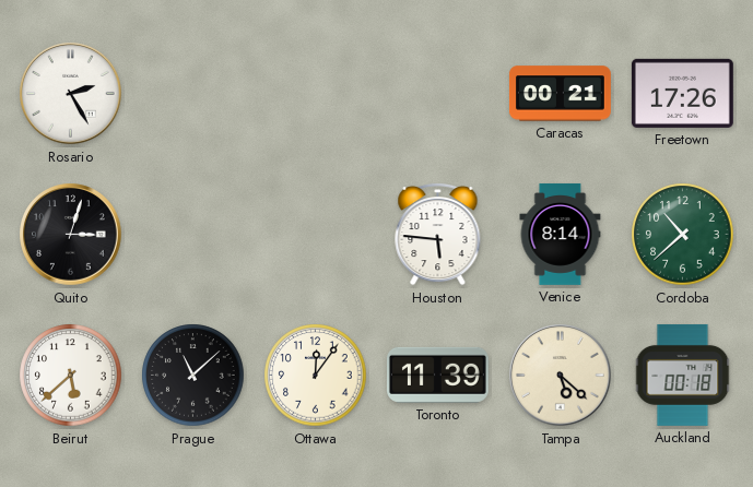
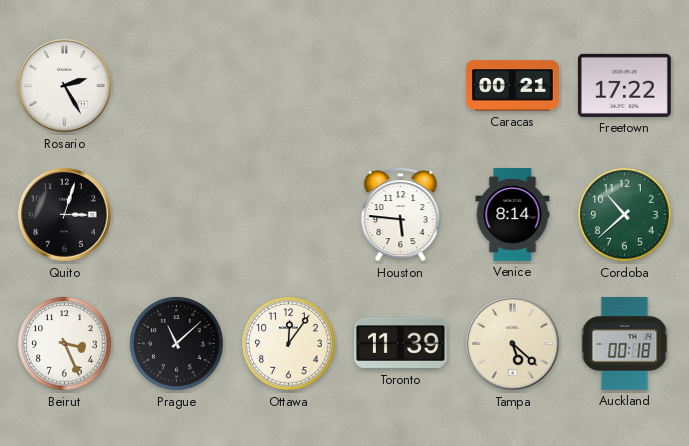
Freetown: 17:26 -> 17:22 (624, 85)
Beirut: 5:38 -> 3:26 (65, 344)
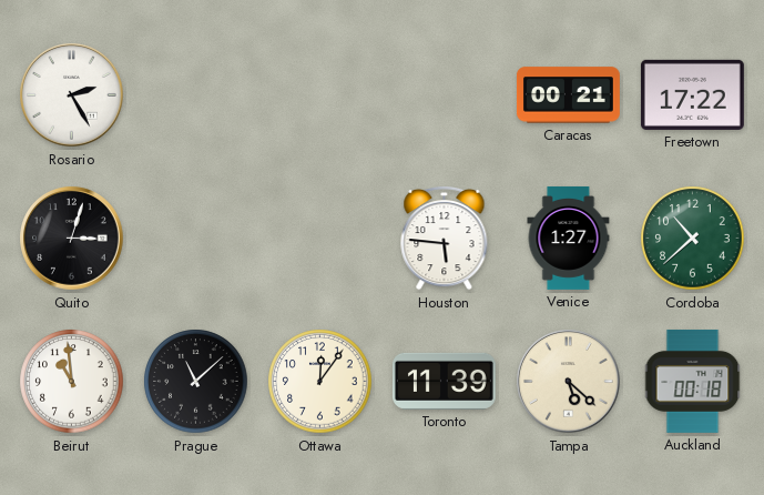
Venice: 8:14 -> 1:27 (569, 239)
Beirut: 3:26 -> 10:59 (72, 382)
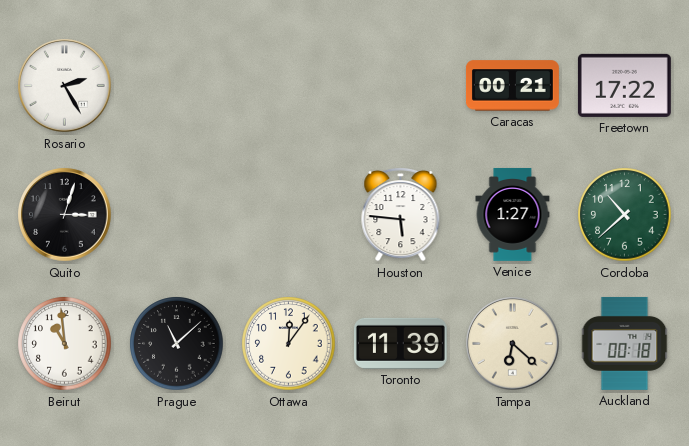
Tampa: 5:22 -> 6:22 (513, 344)
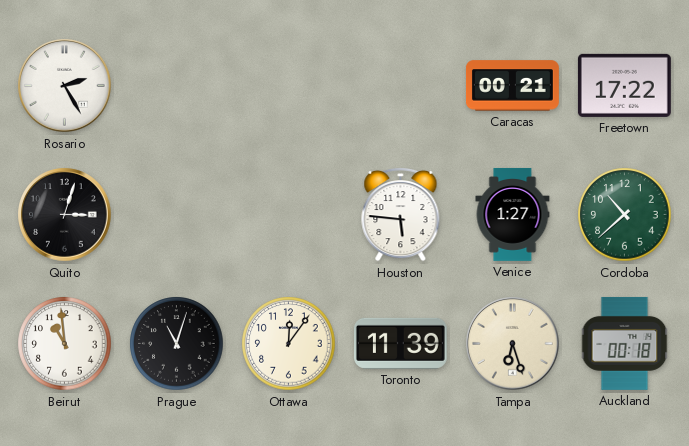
Prague: 11:08 -> 11:03 (177, 344)
Tampa: 6:22 -> 6:27 (513, 344)
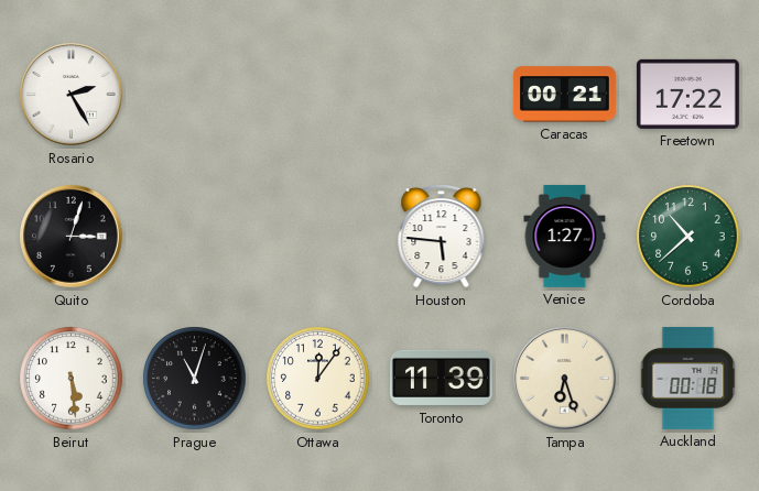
Beirut: 10:59 -> 5:29 (72, 379)
